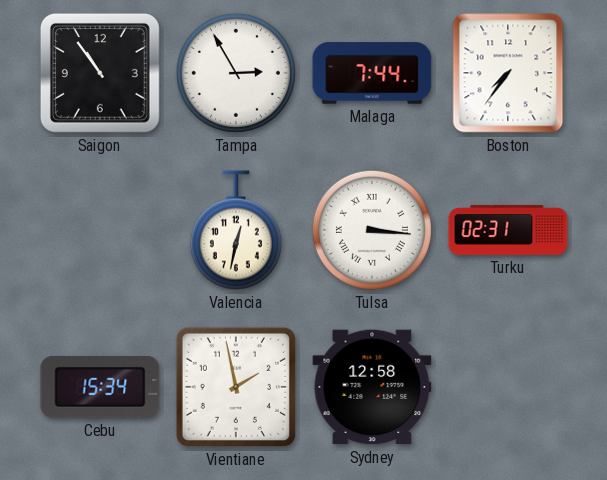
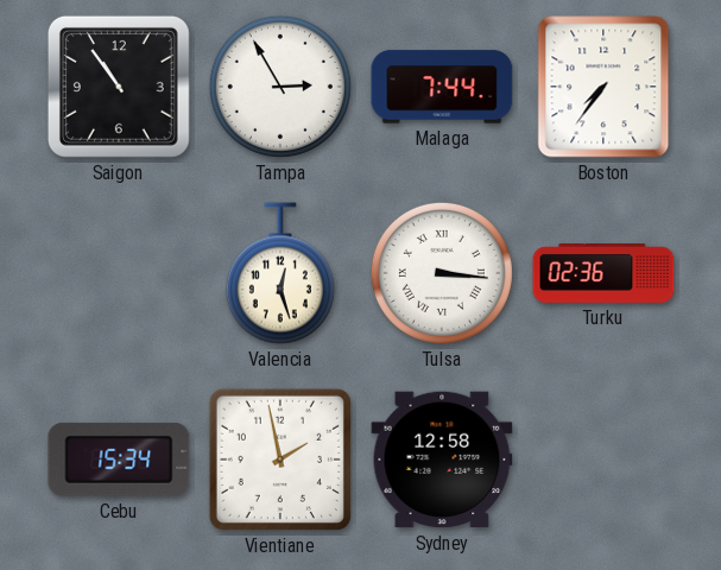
Valencia: 12:32 -> 12:27 (280, 273)
Turku: 02:31 -> 02:36 (603, 274)
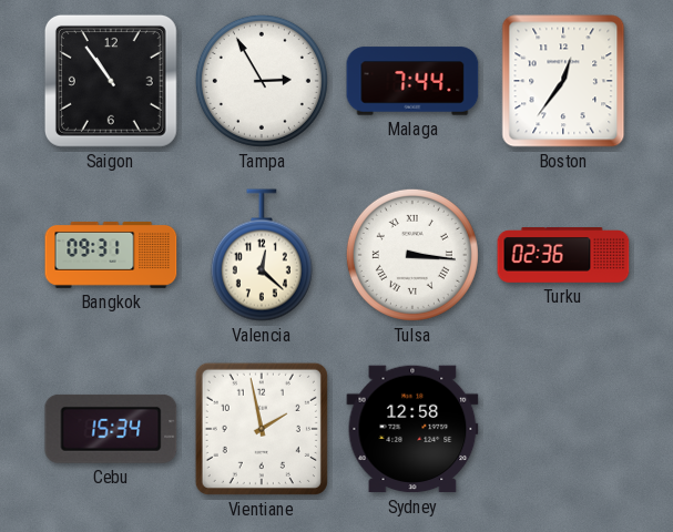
Boston: 7:36 -> 12:36 (563, 81)
Bangkok: none -> 09:31 (111, 255)
Valencia: 12:27 -> 12:22 (262, 255)
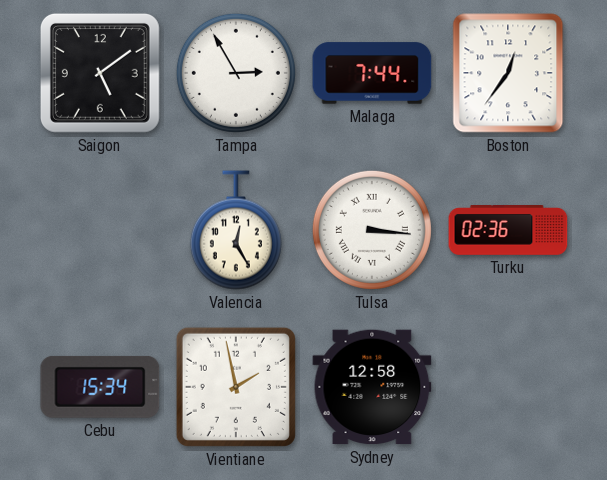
Saigon: 10:54 -> 5:09 (100, 73)
Bangkok: 09:31 -> none (111, 255)
Valencia: 12:22 -> 12:25 (236, 230)
